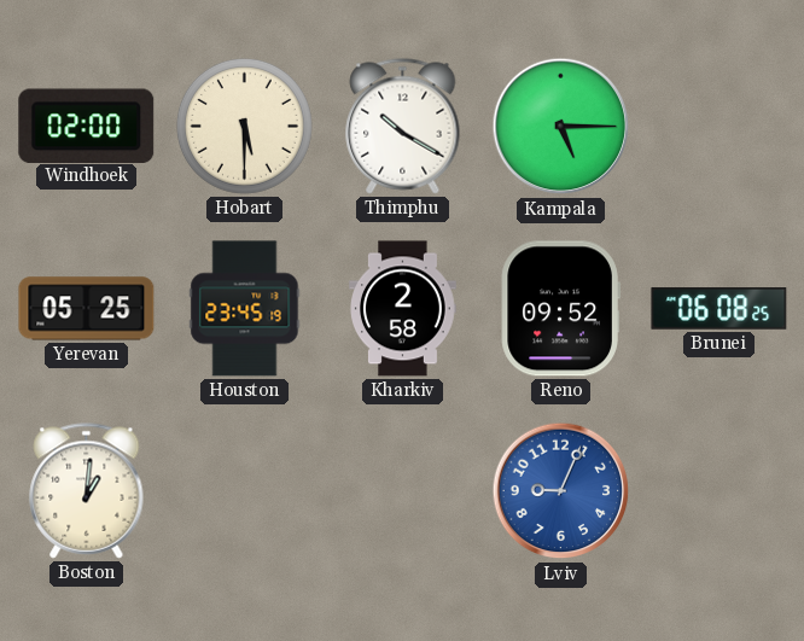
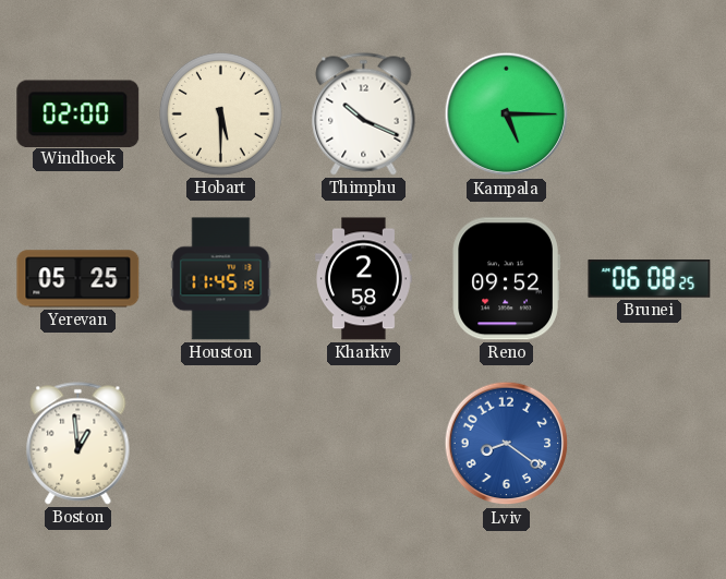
Thimphu: 10:20 -> 10:19 (364, 114)
Houston: 23:45 -> 11:45 (221, 279)
Boston: 1:01 -> 12:59 (78, 444)
Lviv: 9:04 -> 8:21 (507, 444)
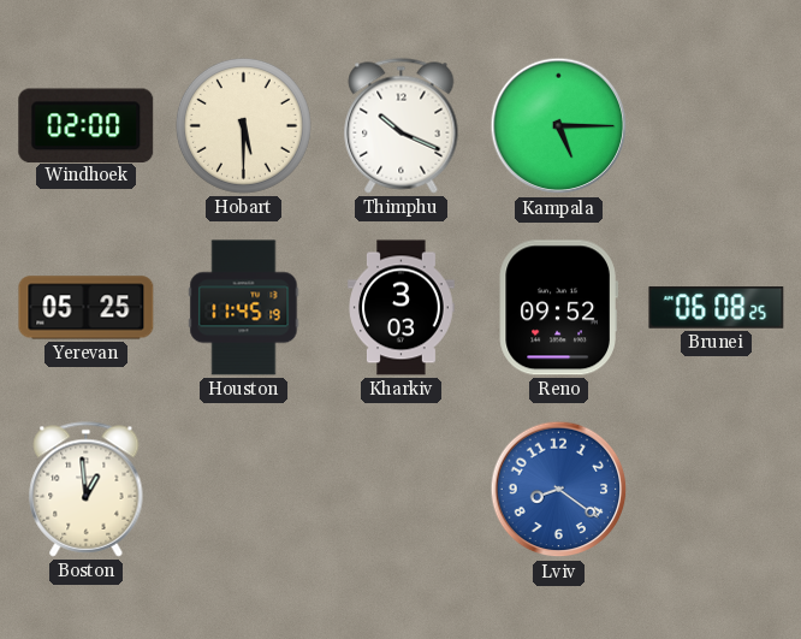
Kharkiv: 2:58 -> 3:03 (402, 308)
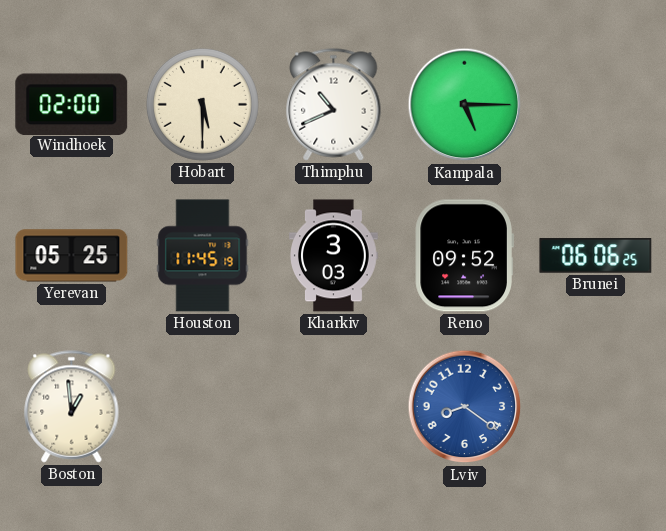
Thimphu: 10:19 -> 10:41 (334, 105)
Brunei: 06:08 -> 06:06 (596, 256)
